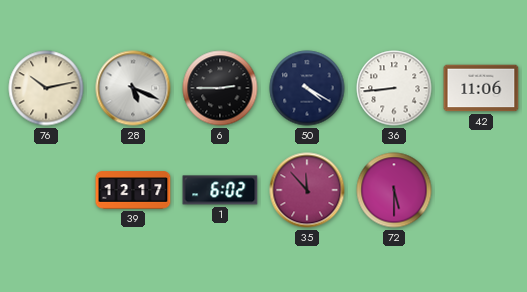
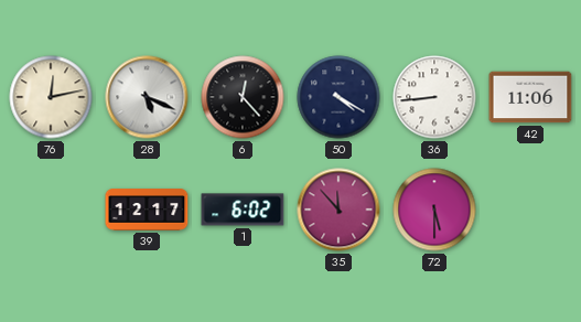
76: 10:13 -> 12:13 (51, 97)
6: 2:45 -> 12:23 (243, 97)
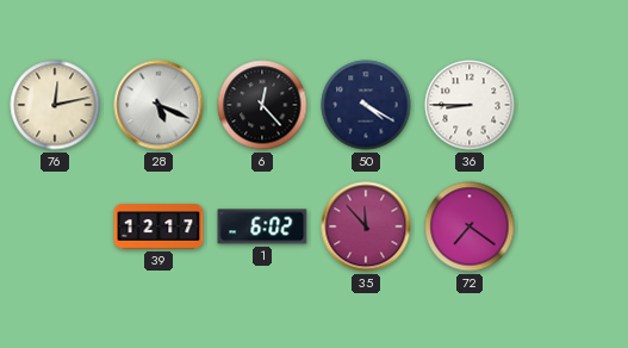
36: 8:44 -> 8:45 (470, 105)
42: 11:06 -> none (530, 97)
72: 5:30 -> 7:21 (470, 226)
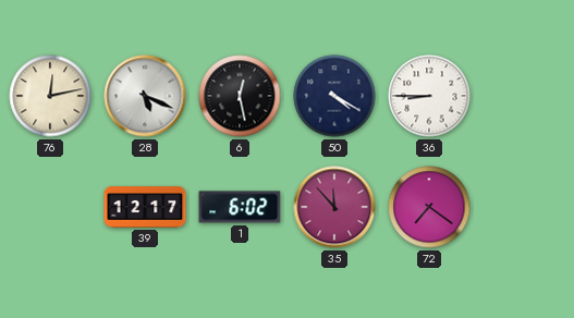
6: 12:23 -> 12:28 (240, 96)
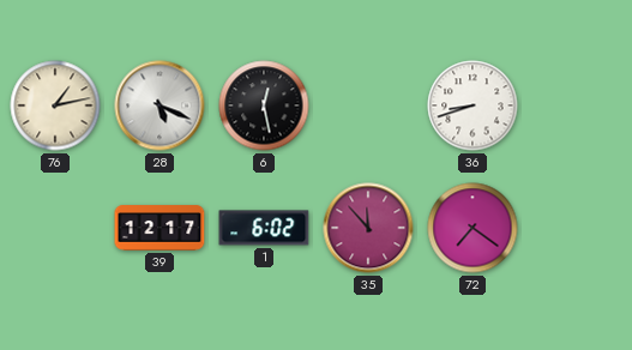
76: 12:13 -> 1:13 (55, 105)
50: 4:20 -> none (334, 96)
36: 8:45 -> 8:42 (473, 105)
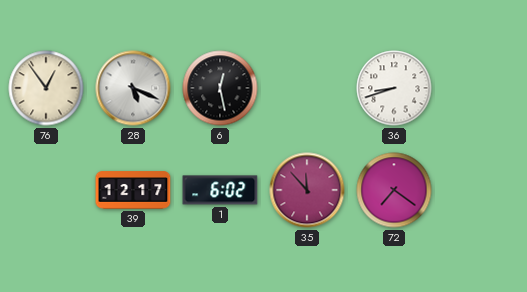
76: 1:13 -> 12:54 (46, 88)
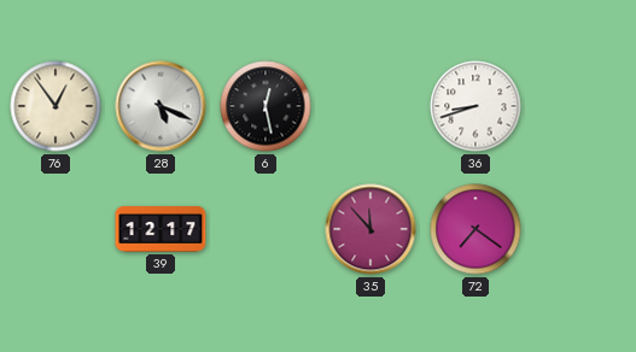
1: 6:02 -> none (220, 190)
